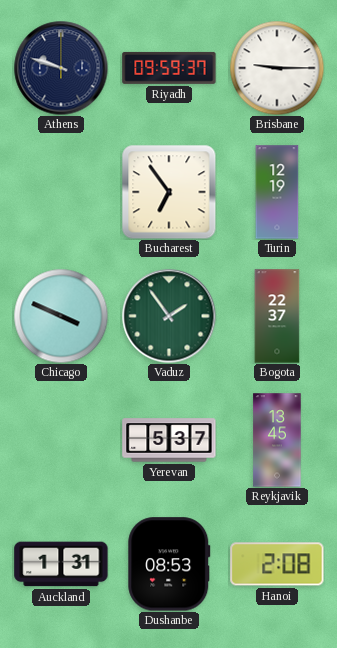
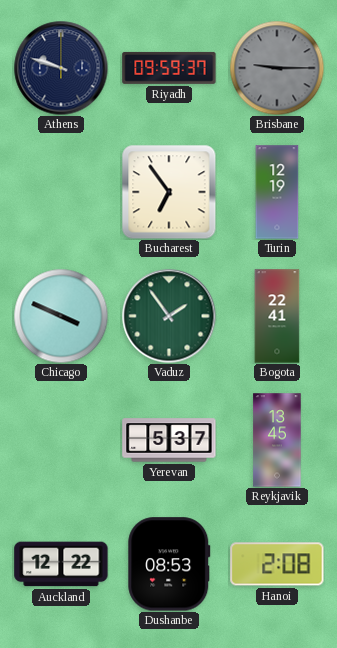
Brisbane dial: white -> grey (277, 68)
Bogota: 22:37 -> 22:41 (277, 316)
Auckland: 1:31 -> 12:22 (61, 564)
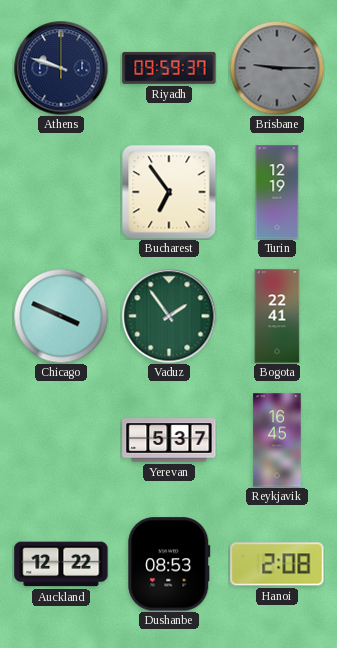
Reykjavik: 13:45 -> 16:45 (277, 440)
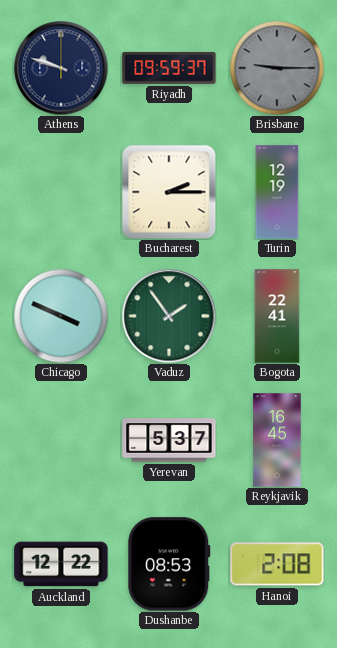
Bucharest: 6:54 -> 2:15 (169, 192)
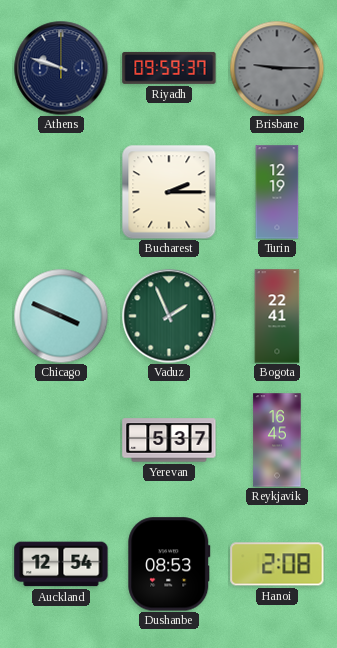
Vaduz: 1:54 -> 1:56 (169, 316)
Auckland: 12:22 -> 12:54 (61, 564)
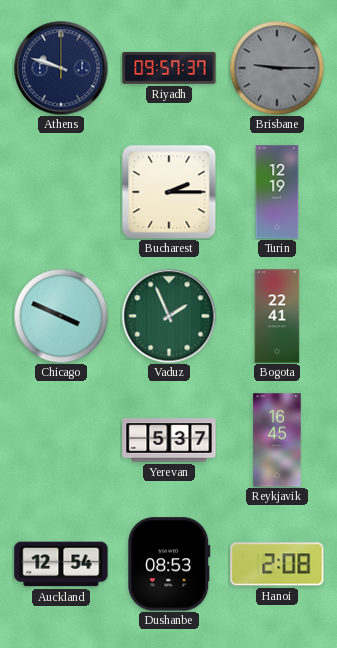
Riyadh: 09:59 -> 09:57 (169, 68)
